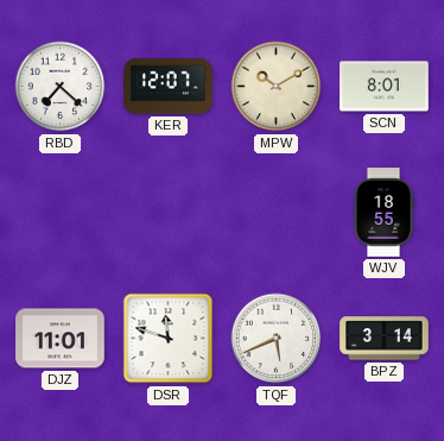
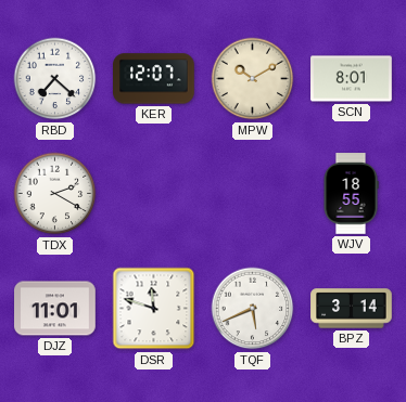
TDX: none -> 2:20 (55, 194)
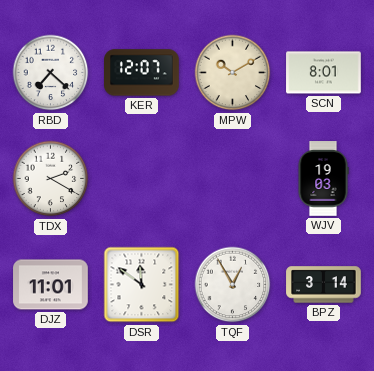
WJV: 18:55 -> 19:03 (323, 179)
DSR: 11:48 -> 11:51 (142, 285)
TQF: 5:41 -> 12:55 (233, 285)
